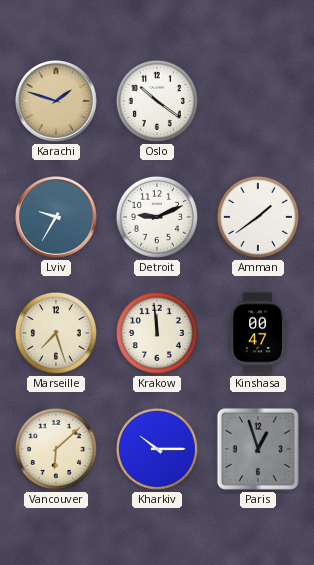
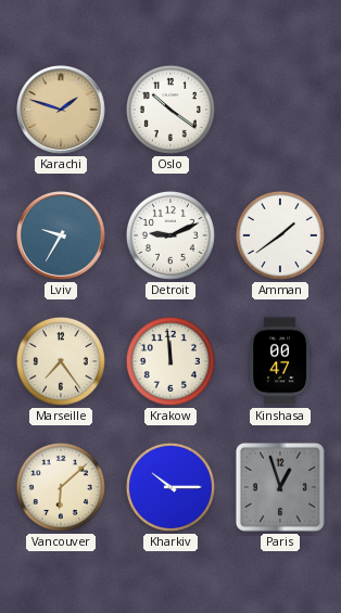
Marseille: 7:27 -> 7:24 (61, 361)
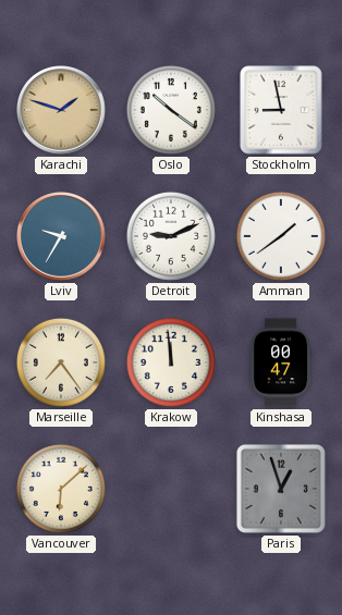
Stockholm: none -> 8:58 (281, 110)
Kharkiv: 10:15 -> none (171, 487)
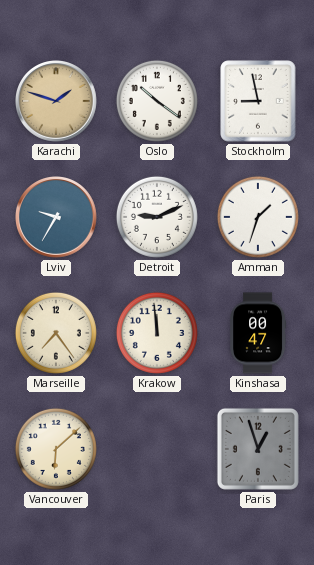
Amman: 1:39 -> 1:33 (258, 217)
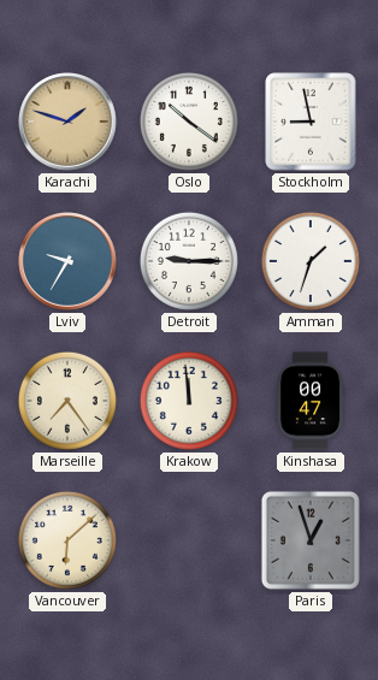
Detroit: 9:11 -> 9:15 (189, 261)
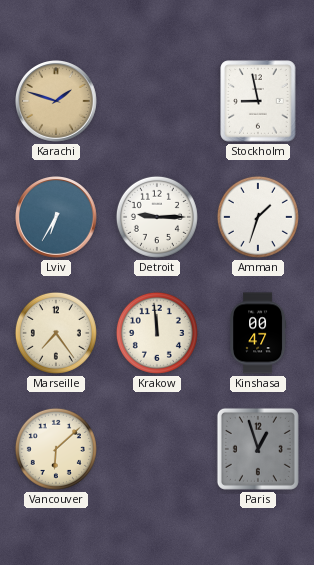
Oslo: 10:21 -> none (189, 122)
Lviv: 9:35 -> 6:35 (57, 218)
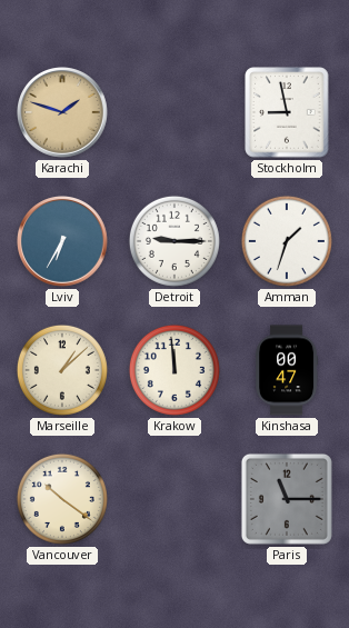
Marseille: 7:24 -> 1:08 (62, 370)
Vancouver: 6:08 -> 10:21 (62, 499)
Paris: 12:57 -> 11:15 (287, 499)
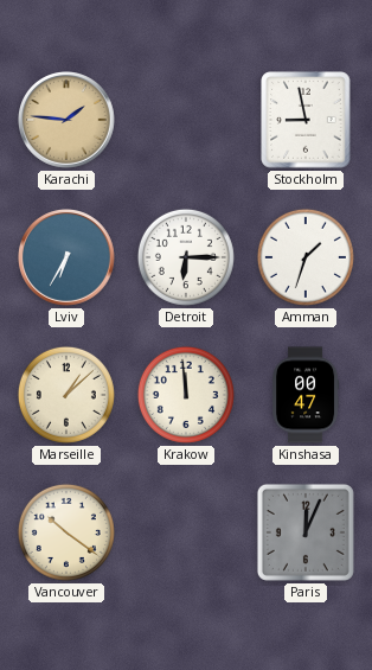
Karachi: 1:48 -> 1:46 (68, 121)
Detroit: 9:15 -> 6:15 (186, 257)
Paris: 11:15 -> 12:04 (306, 532)
